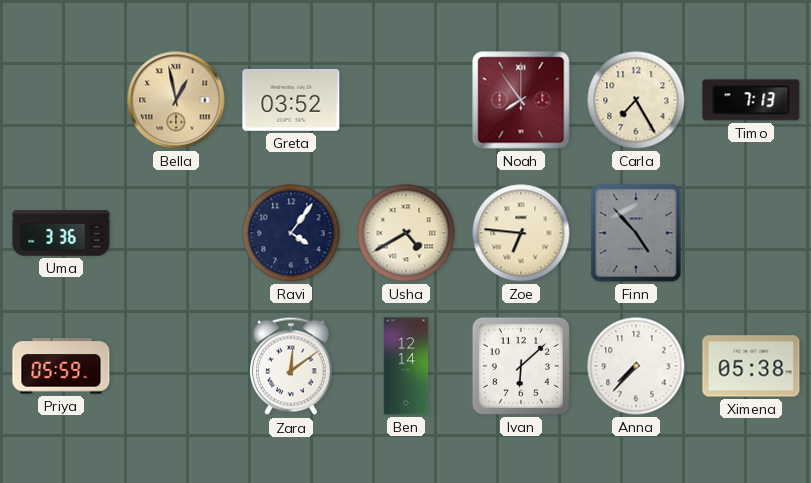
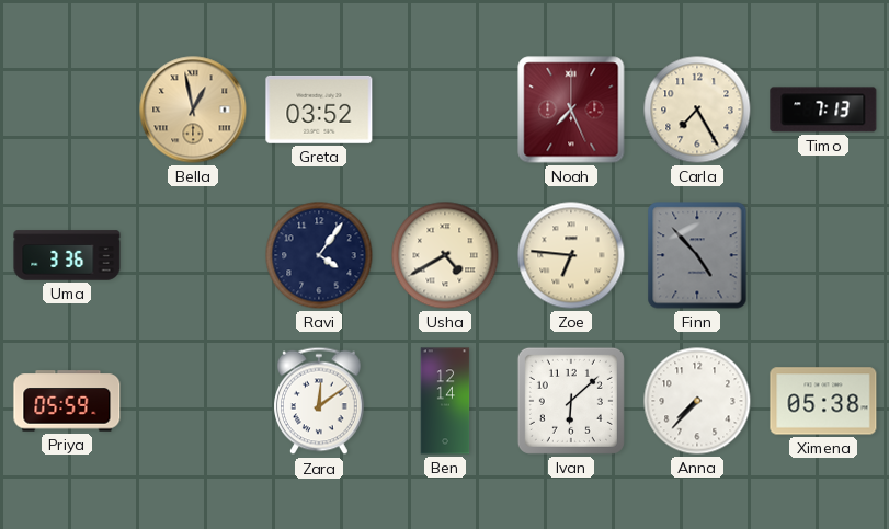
Noah: 7:54 -> 7:26 (571, 110)
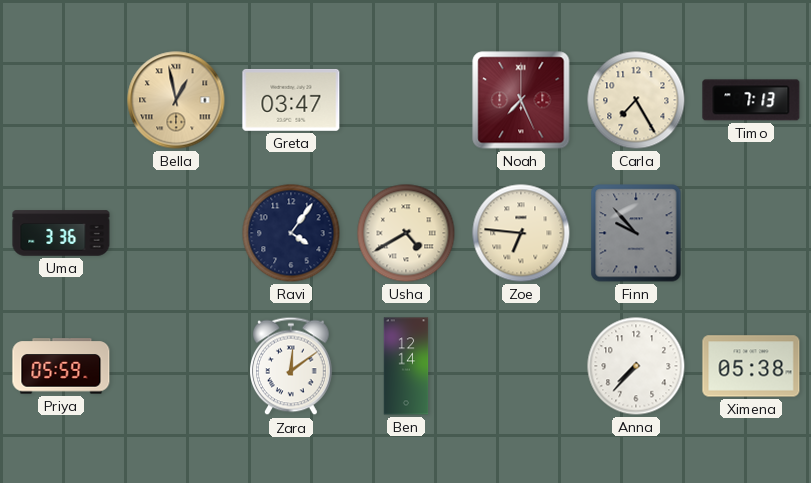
Greta: 03:52 -> 03:47 (291, 100)
Finn: 4:53 -> 9:53 (636, 233)
Ivan: 6:08 -> none (571, 401)
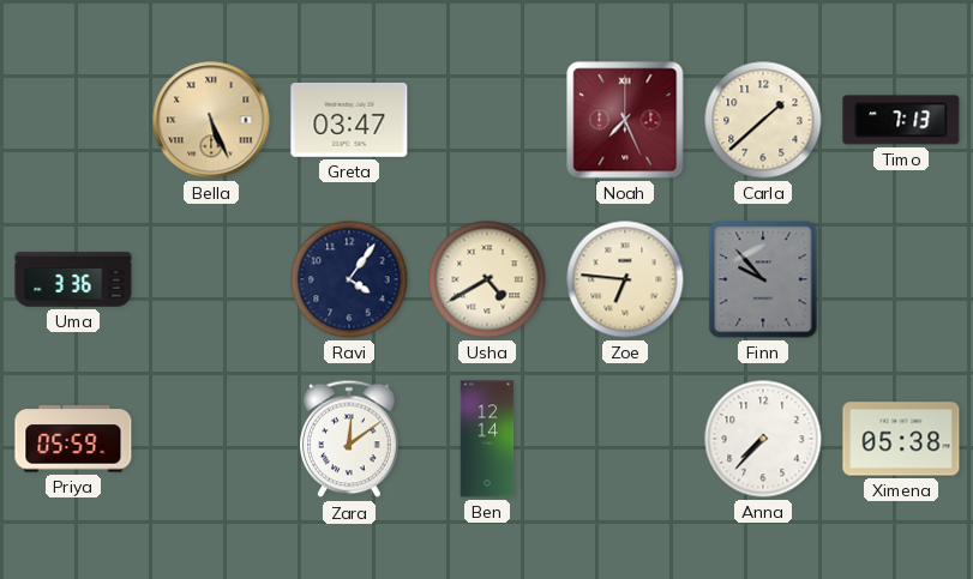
Bella: 12:58 -> 5:26 (211, 120)
Carla: 7:25 -> 1:38 (763, 120)
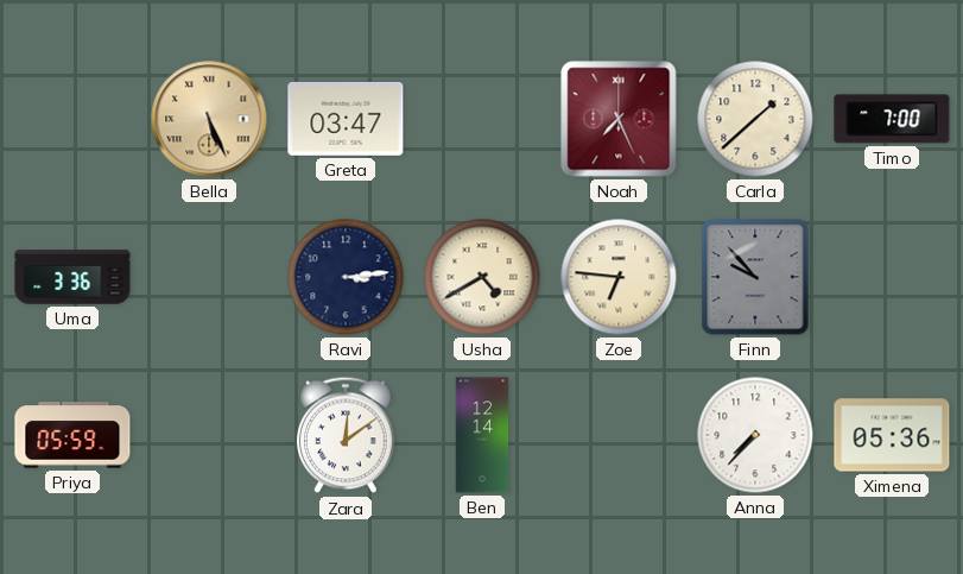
Timo: 7:13 -> 7:00 (892, 119)
Ravi: 4:06 -> 3:14 (346, 277)
Ximena: 05:38 -> 05:36 (892, 435)
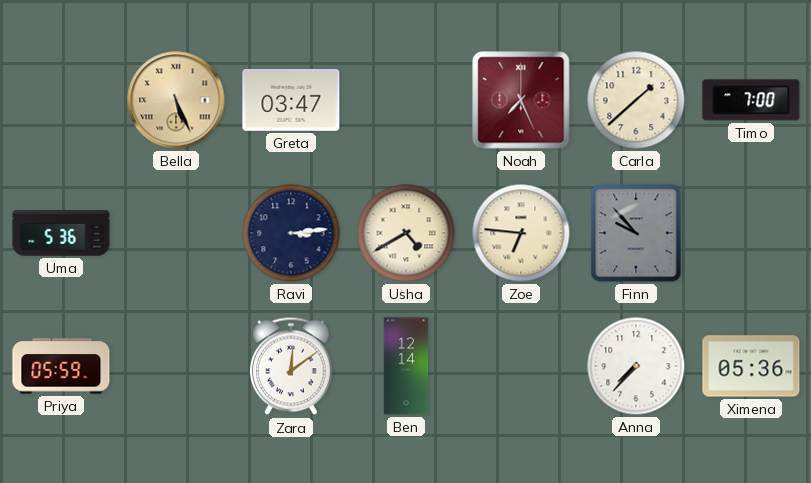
Uma: 3:36 -> 5:36 (61, 233)
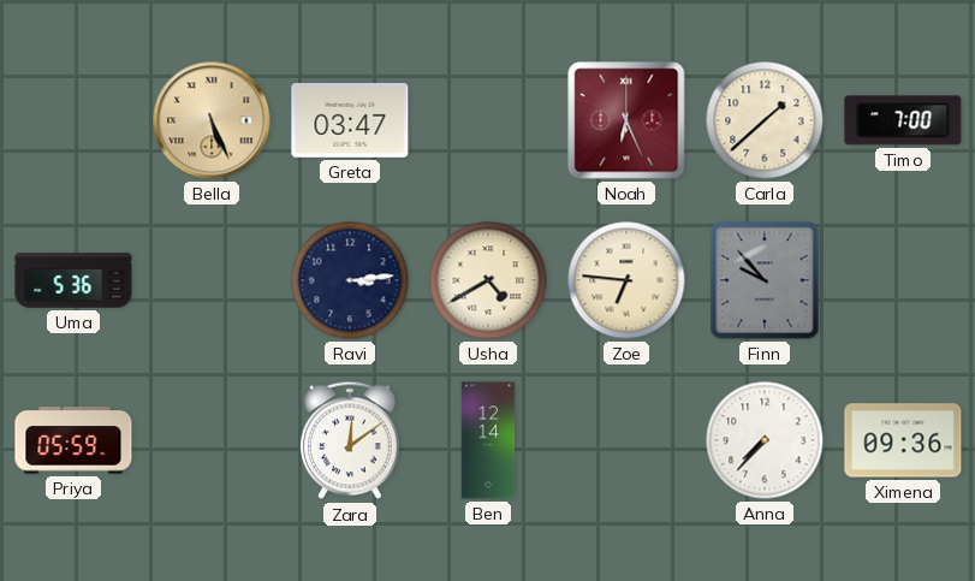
Noah: 7:26 -> 6:26 (626, 120)
Ximena: 05:36 -> 09:36 (903, 440)
